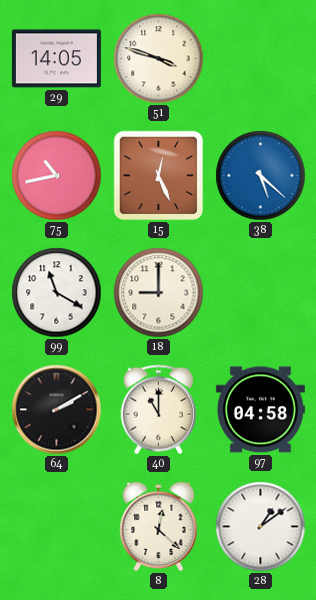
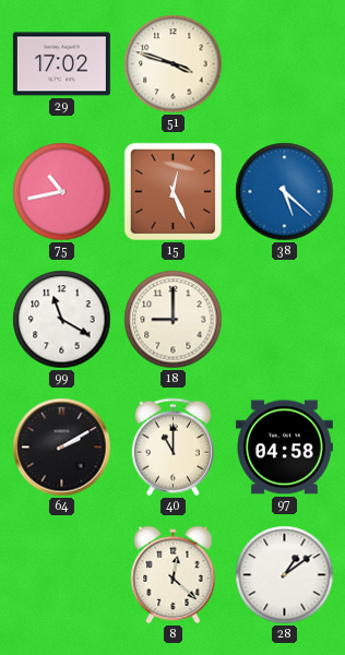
29: 14:05 -> 17:02 (61, 64)
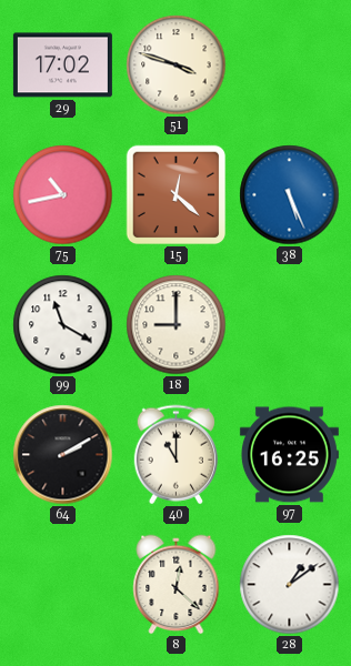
15: 12:26 -> 12:22 (177, 195)
38: 5:22 -> 5:26 (290, 195)
97: 04:58 -> 16:25 (289, 455)
